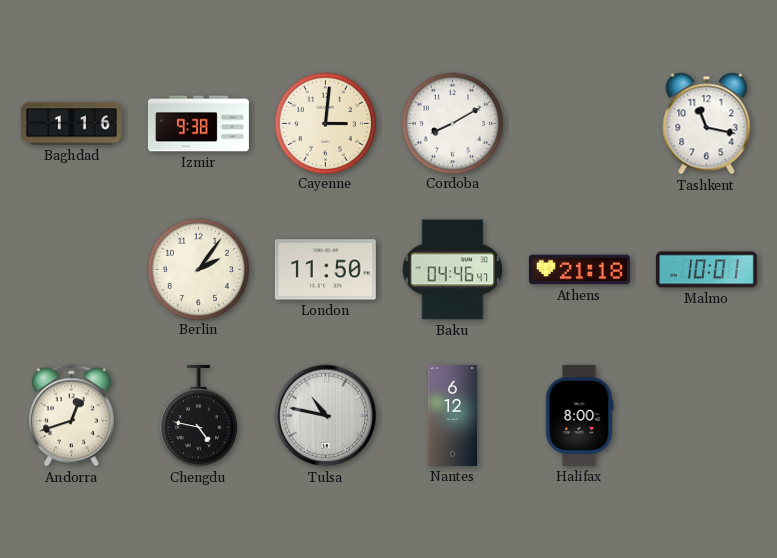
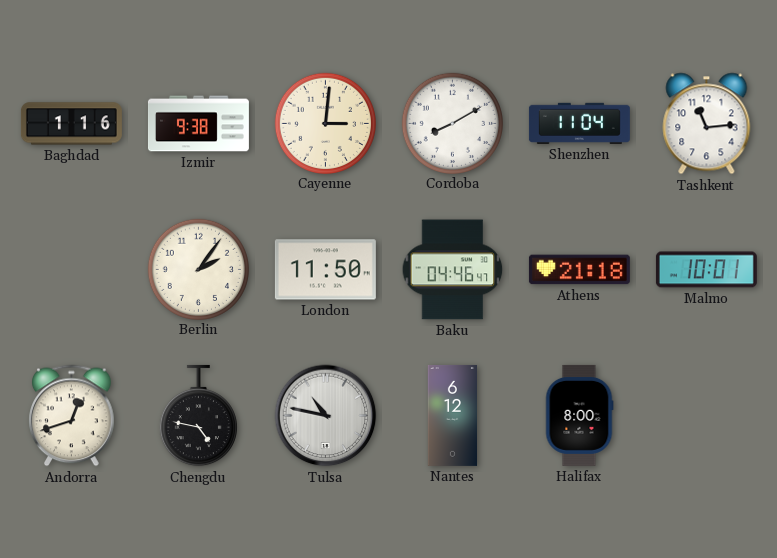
Shenzhen: none -> 11:04 (579, 123)
Tashkent: 11:17 -> 11:14 (707, 124)
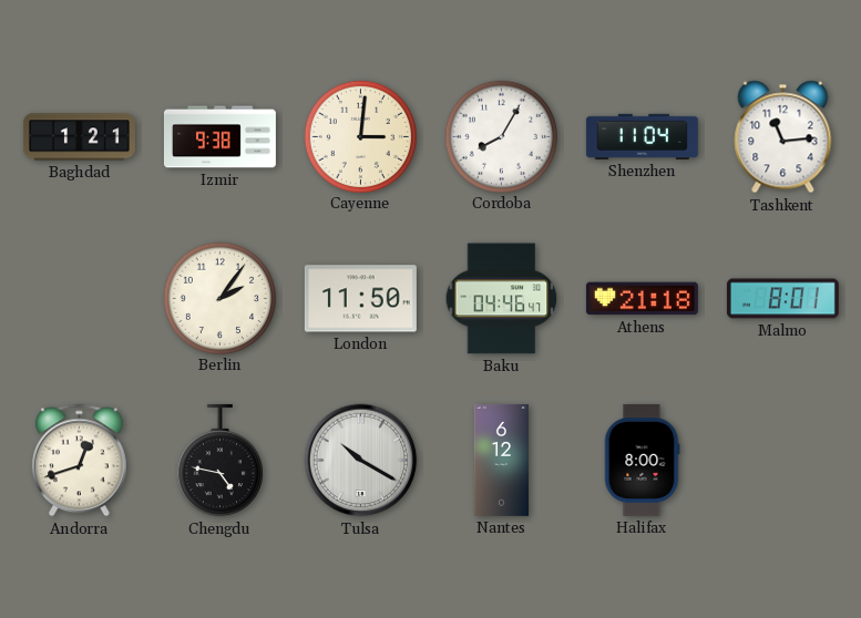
Baghdad: 1:16 -> 1:21 (79, 137)
Cordoba: 8:10 -> 8:05 (501, 136)
Malmo: 10:01 -> 8:01 (782, 299)
Tulsa: 10:47 -> 10:20 (361, 461)
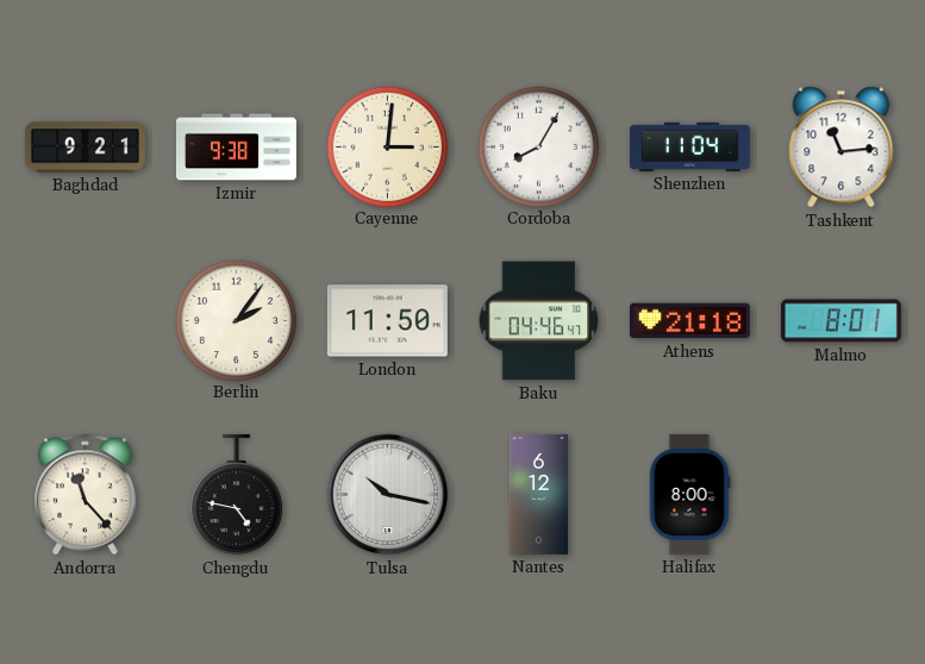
Baghdad: 1:21 -> 9:21 (85, 148)
Andorra: 12:42 -> 11:23 (86, 495)
Tulsa: 10:20 -> 10:17 (388, 495)
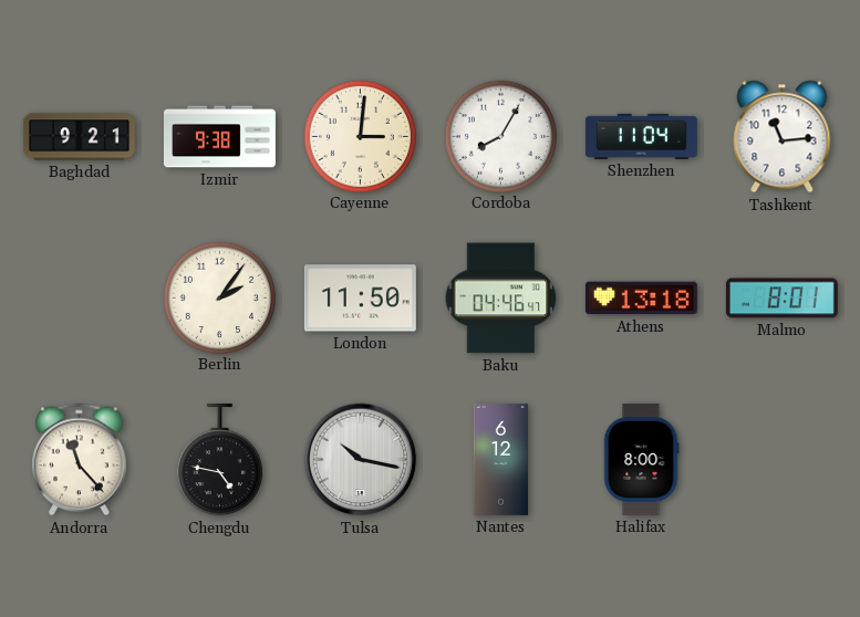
Athens: 21:18 -> 13:18 (641, 299)
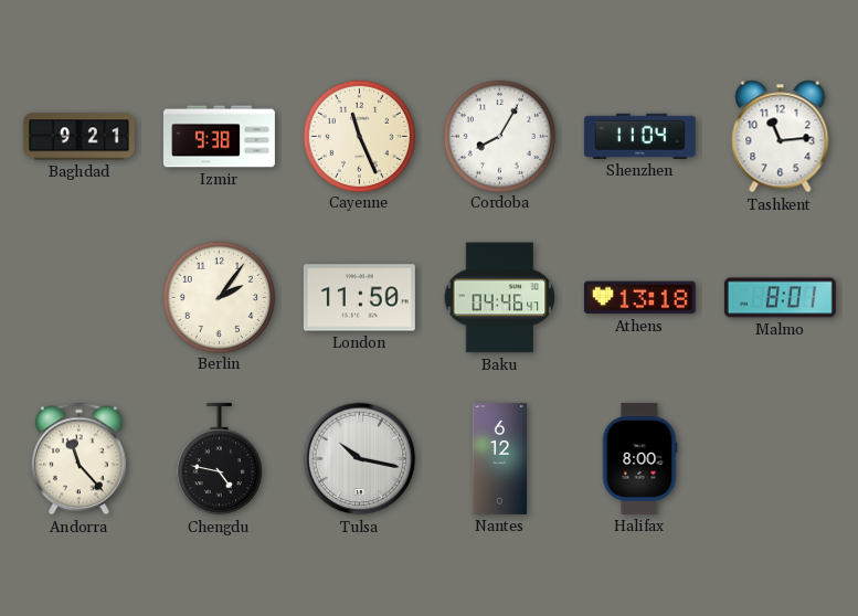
Cayenne: 3:01 -> 11:26 (359, 136)
